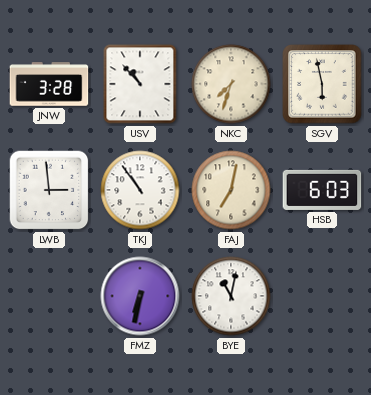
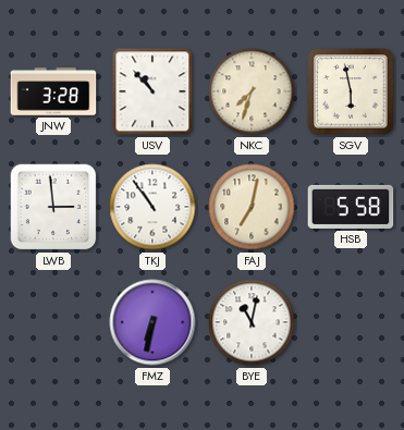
HSB: 6:03 -> 5:58 (351, 207)
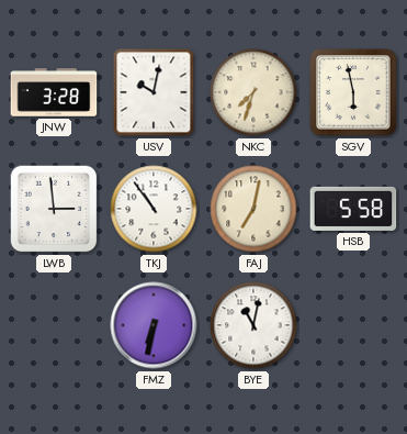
USV: 10:53 -> 10:02 (154, 92)
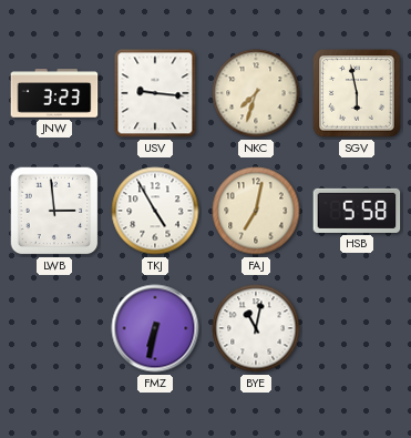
JNW: 3:28 -> 3:23 (54, 93)
USV: 10:02 -> 9:16 (155, 93)
TKJ: 10:54 -> 4:55 (155, 211)
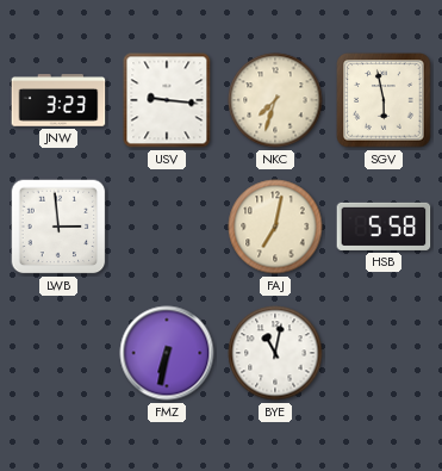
TKJ: 4:55 -> none (155, 211)
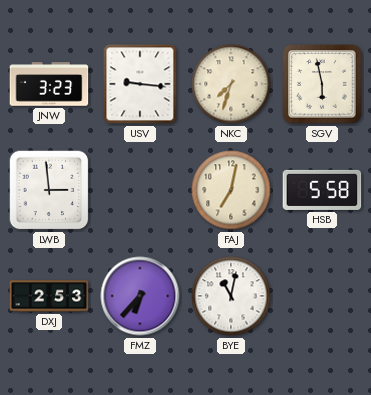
DXJ: none -> 2:53 (49, 296)
FMZ: 6:32 -> 6:37 (140, 296)
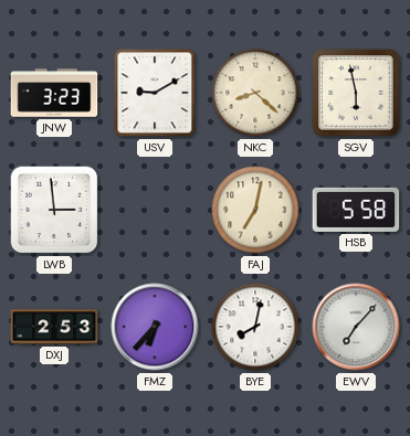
USV: 9:16 -> 9:10 (155, 93)
NKC: 7:33 -> 8:22 (255, 93)
BYE: 11:02 -> 8:02 (255, 327)
EWV: none -> 7:07 (356, 327)
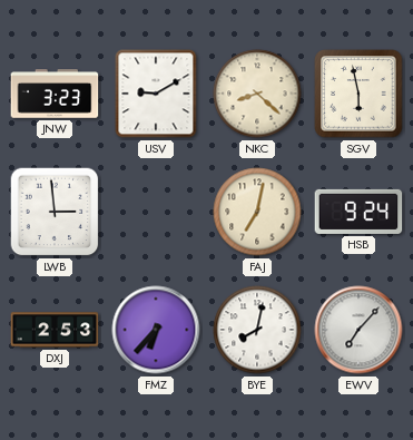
HSB: 5:58 -> 9:24 (358, 212)
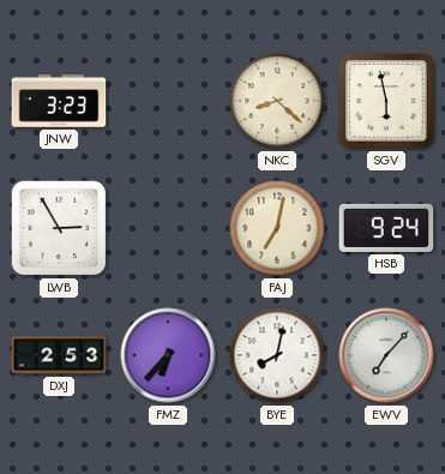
USV: 9:10 -> none (156, 94)
LWB: 2:59 -> 2:55 (59, 228)
